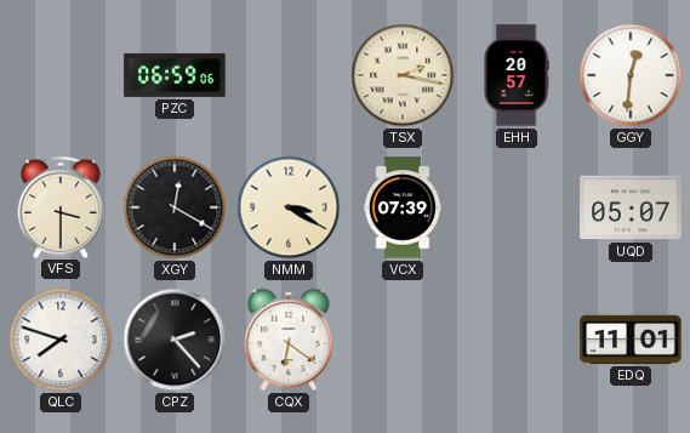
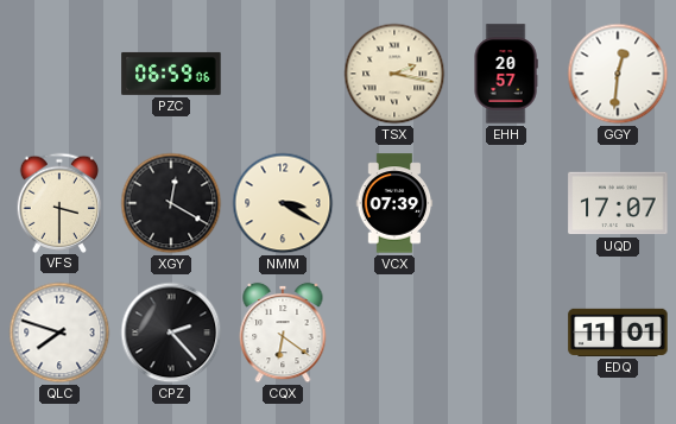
UQD: 05:07 -> 17:07 (618, 203)
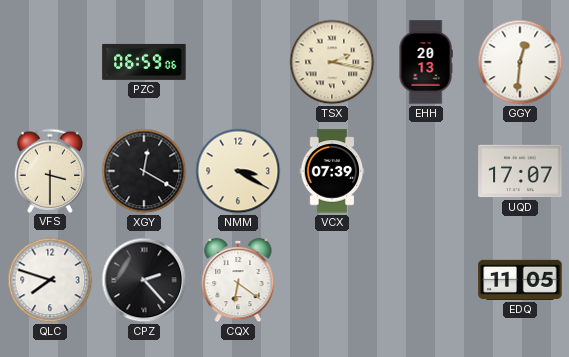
EHH: 20:57 -> 20:13 (426, 62)
EDQ: 11:01 -> 11:05 (520, 280)
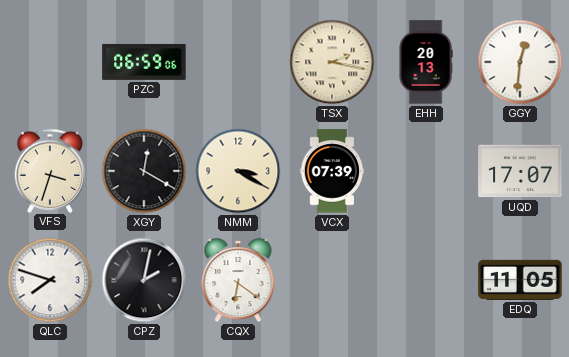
VFS: 3:30 -> 3:33 (50, 170)
CPZ: 2:23 -> 2:02 (144, 280)
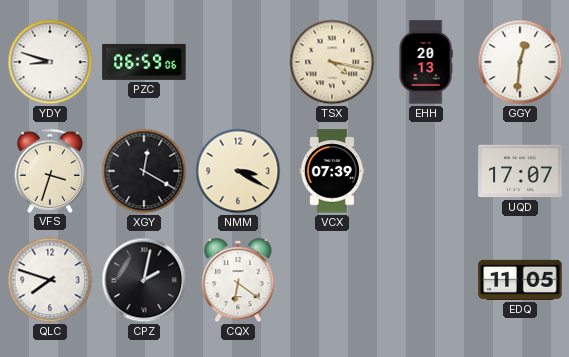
YDY: none -> 8:48 (50, 62)
TSX: 2:17 -> 4:17 (332, 62)
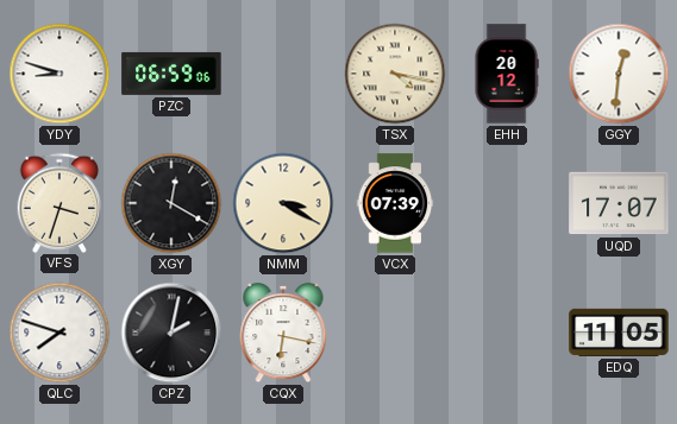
EHH: 20:13 -> 20:12 (507, 74)
CQX: 6:21 -> 6:17 (283, 333)
